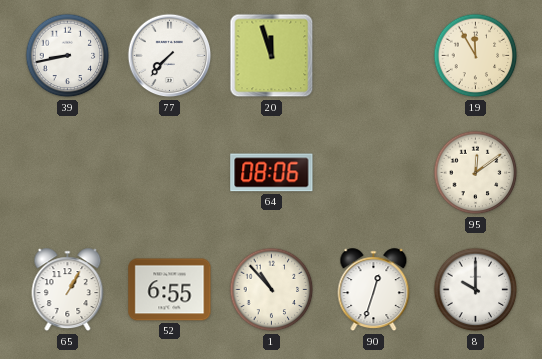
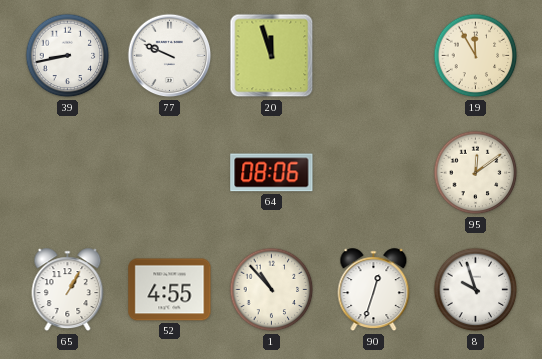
77: 7:37 -> 9:49 (170, 56)
52: 6:55 -> 4:55 (170, 290)
8: 10:00 -> 9:57 (476, 290)
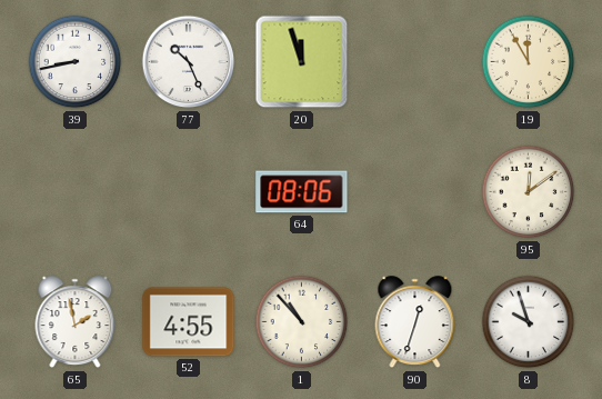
77: 9:49 -> 10:26 (189, 62)
65: 1:05 -> 1:58 (76, 322)
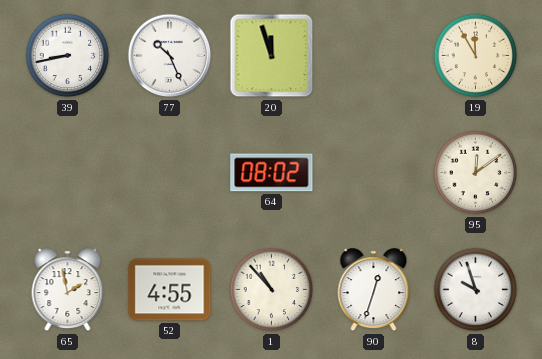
64: 08:06 -> 08:02 (272, 173)
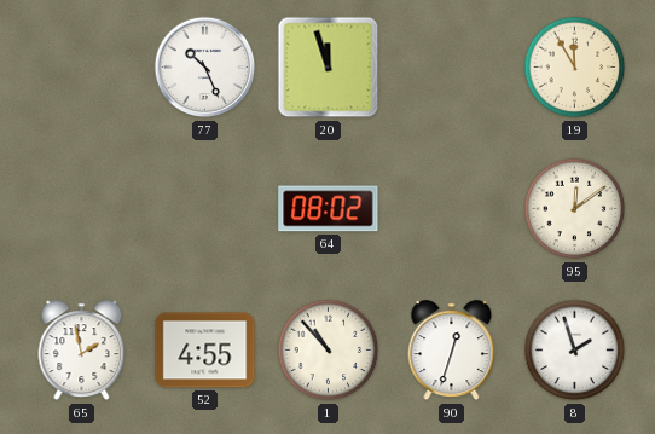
39: 8:43 -> none (68, 56)
8: 9:57 -> 1:57 (575, 351)
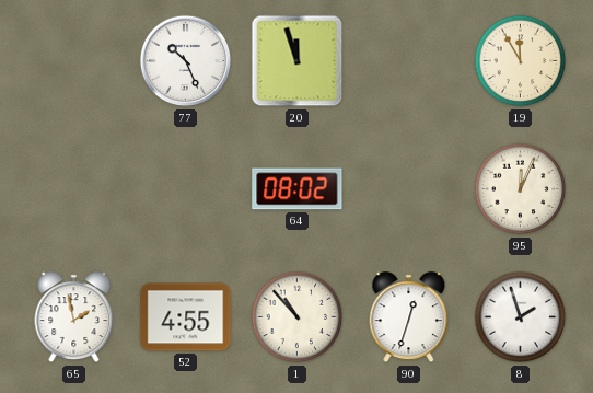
95: 12:09 -> 12:04 (521, 189)
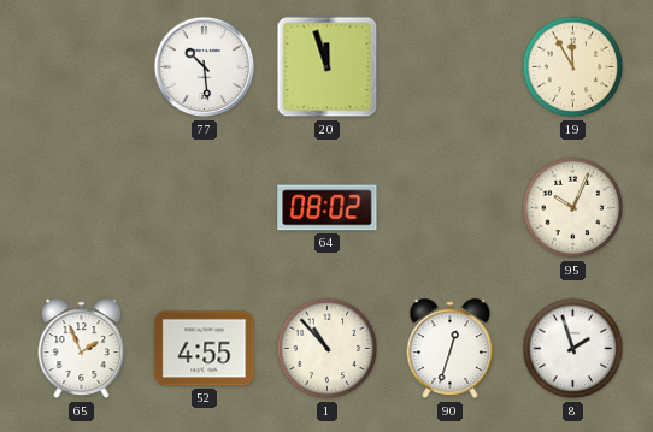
77: 10:26 -> 10:29 (205, 67)
95: 12:04 -> 10:04 (573, 208)
65: 1:58 -> 1:56 (82, 349)
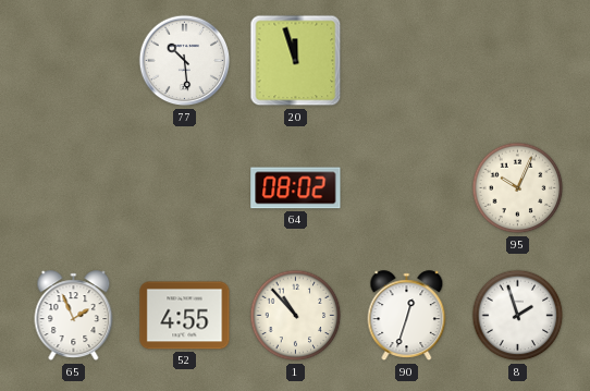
19: 11:55 -> none (573, 67)
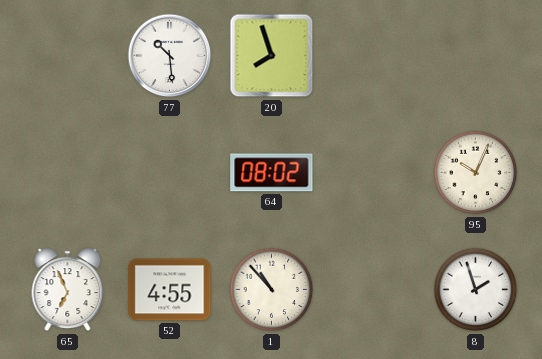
20: 11:57 -> 7:57 (272, 56)
65: 1:56 -> 6:56 (68, 290)
90: 12:33 -> none (407, 316)
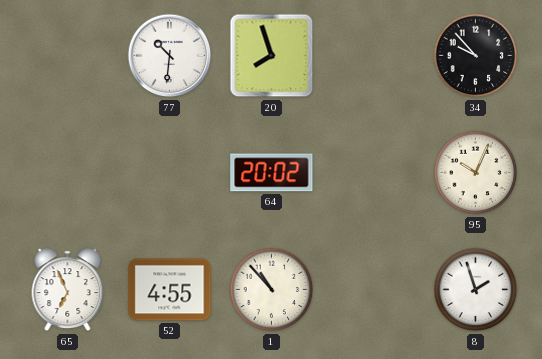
77: 10:29 -> 10:31 (170, 56)
34: none -> 9:53 (476, 56)
64: 08:02 -> 20:02 (272, 173)
